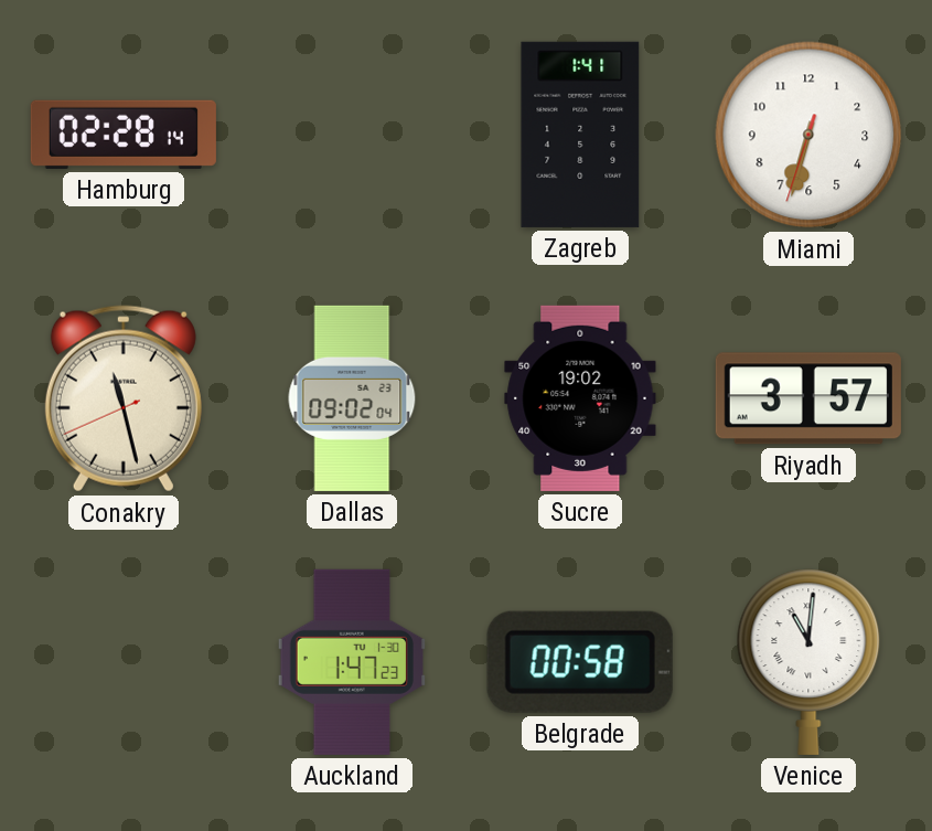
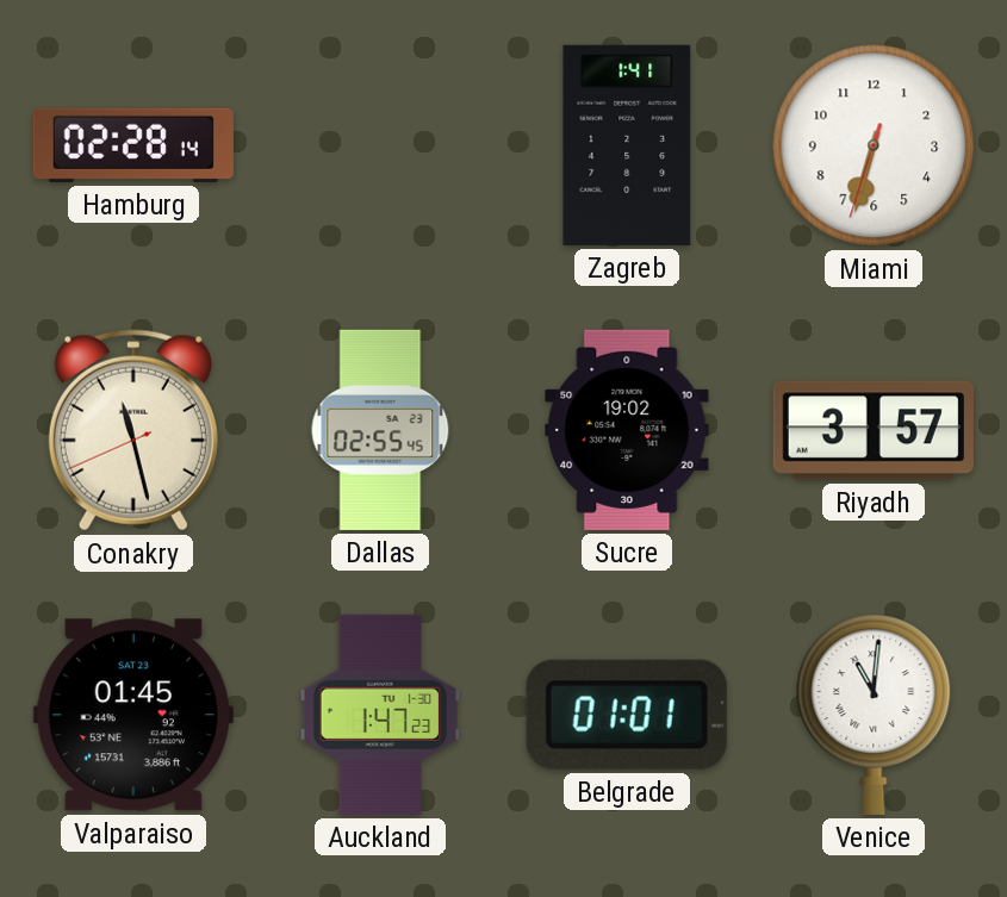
Dallas: 09:02 -> 02:55 (380, 430)
Valparaiso: none -> 01:45 (133, 715)
Belgrade: 00:58 -> 01:01 (627, 715)
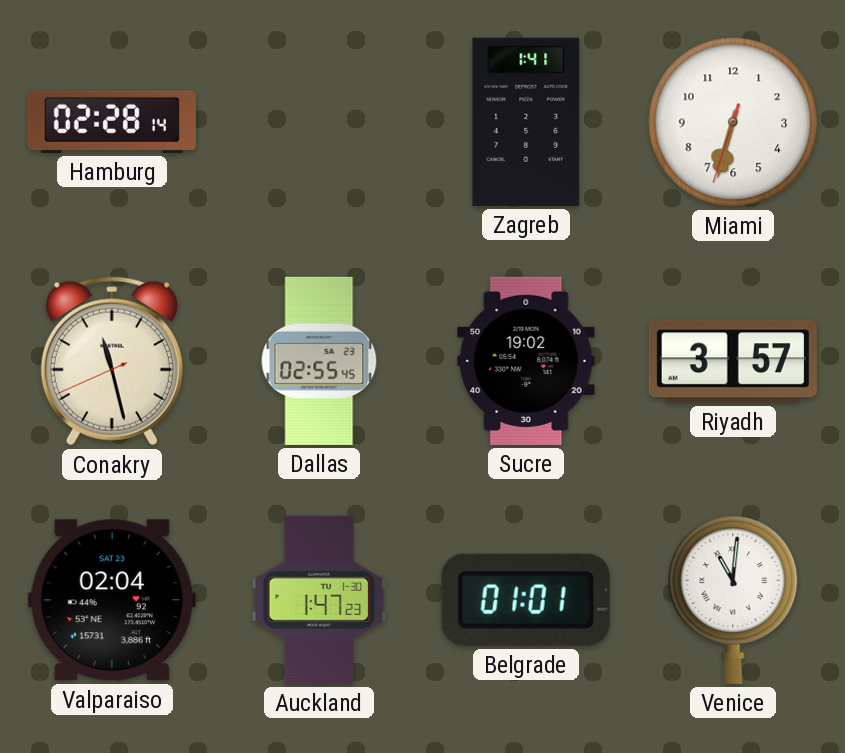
Valparaiso: 01:45 -> 02:04 (112, 600)
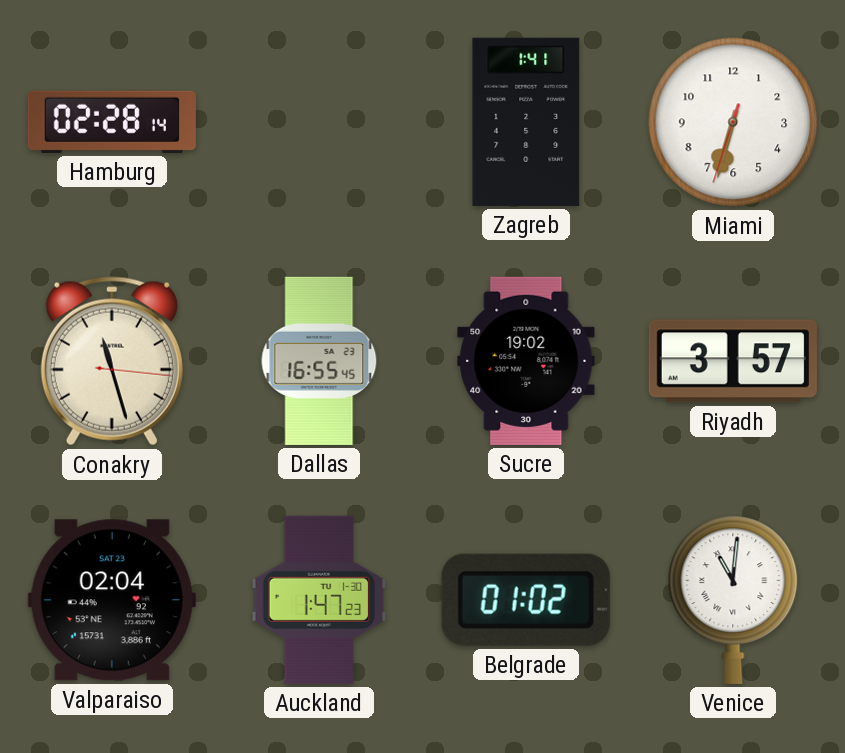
Conakry: 11:27:41 -> 11:27:16 (112, 361)
Dallas: 02:55 -> 16:55 (319, 361)
Belgrade: 01:01 -> 01:02 (526, 600)
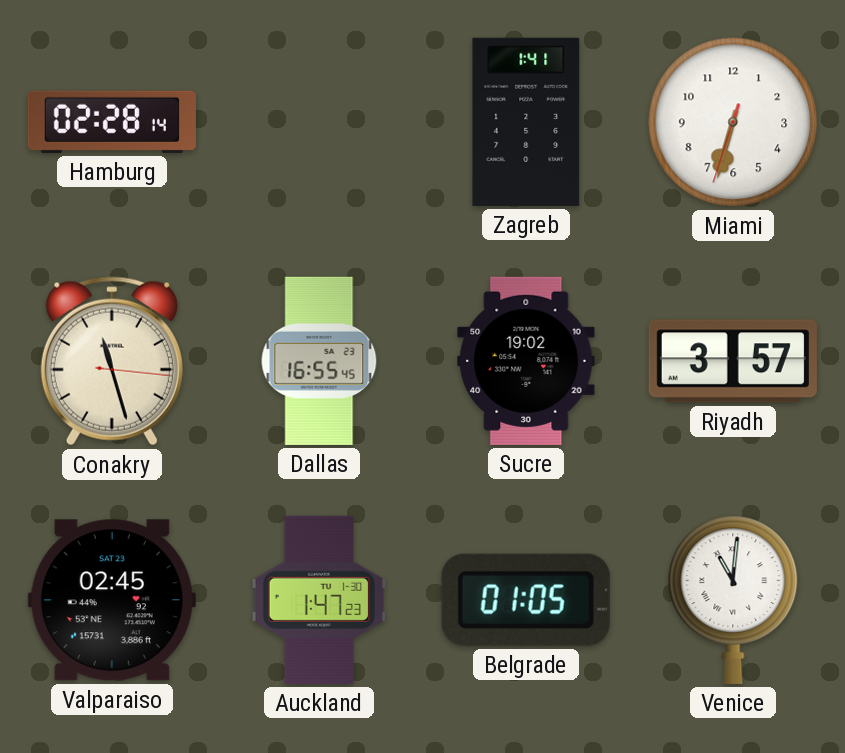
Valparaiso: 02:04 -> 02:45 (112, 600)
Belgrade: 01:02 -> 01:05 (526, 600)
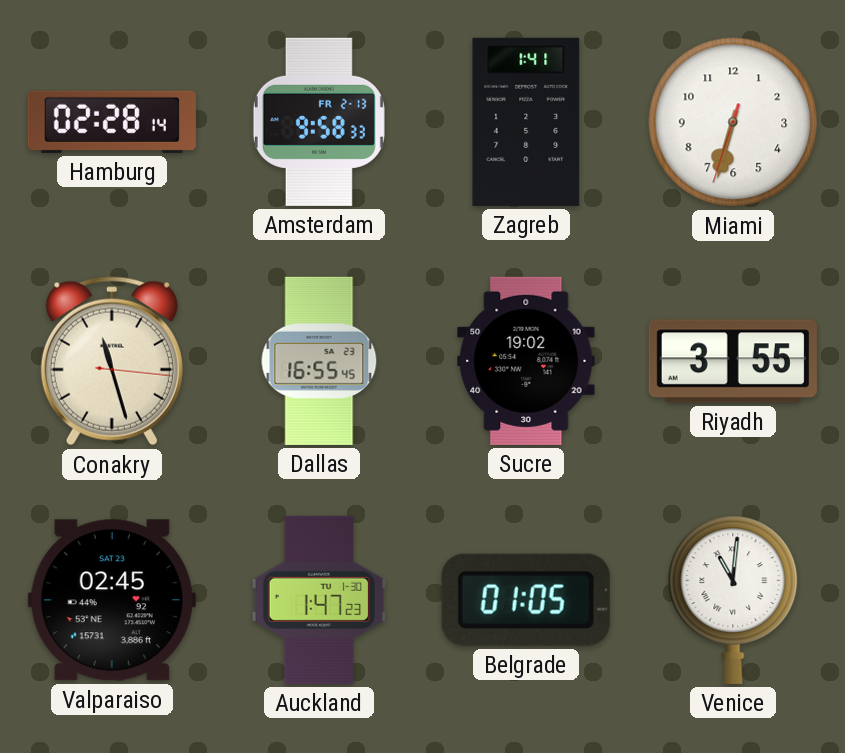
Amsterdam: none -> 9:58 (319, 122)
Riyadh: 3:57 -> 3:55 (733, 361)
